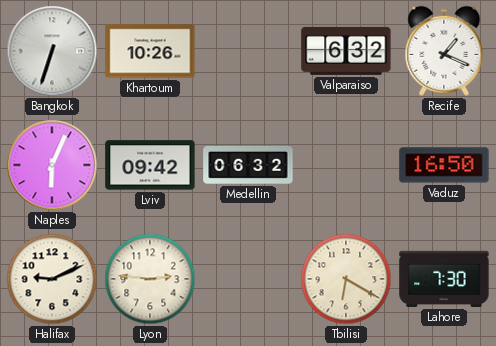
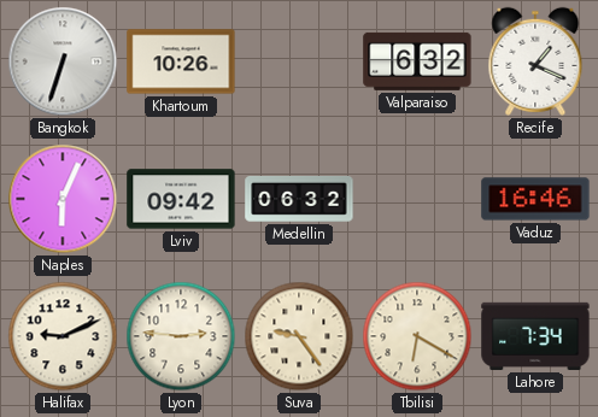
Vaduz: 16:50 -> 16:46 (535, 199)
Suva: none -> 9:24 (299, 336)
Lahore: 7:30 -> 7:34 (535, 336)
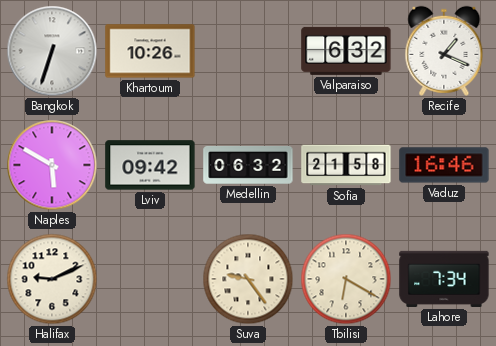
Naples: 6:04 -> 5:50 (52, 165)
Sofia: none -> 21:58 (346, 165)
Lyon: 2:46 -> none (181, 336)
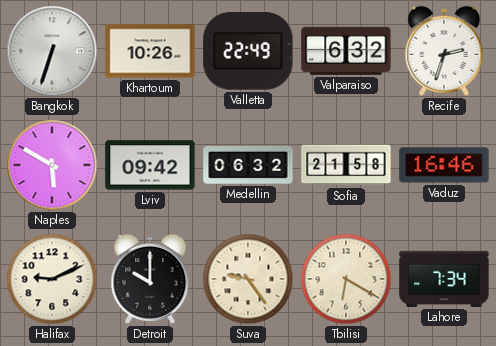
Valletta: none -> 22:49 (248, 51)
Recife: 1:19 -> 2:33 (444, 51)
Detroit: none -> 10:00 (150, 279)
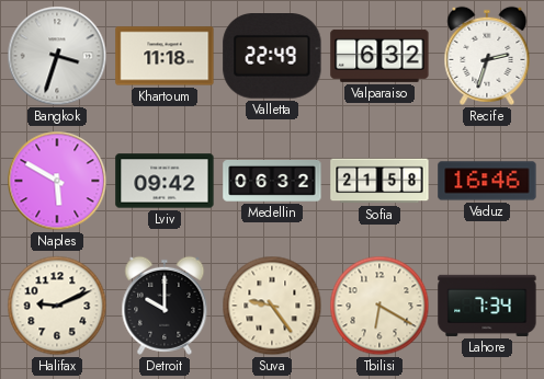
Bangkok: 6:33 -> 3:33 (57, 56)
Khartoum: 10:26 -> 11:18 (165, 56)
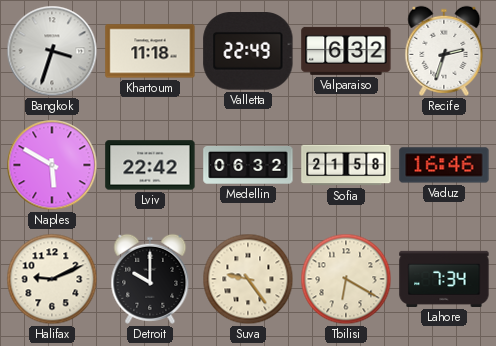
Lviv: 09:42 -> 22:42 (150, 165)
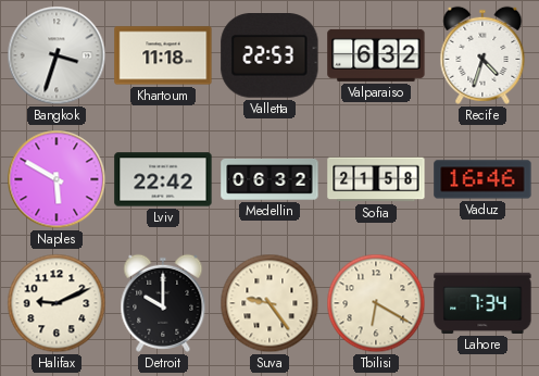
Valletta: 22:49 -> 22:53 (269, 55)
Recife: 2:33 -> 4:33 (482, 55)
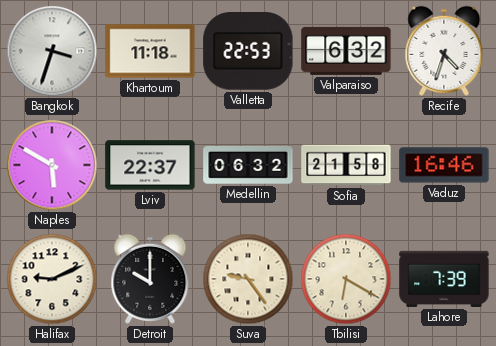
Lviv: 22:42 -> 22:37 (150, 165)
Lahore: 7:34 -> 7:39 (444, 279)
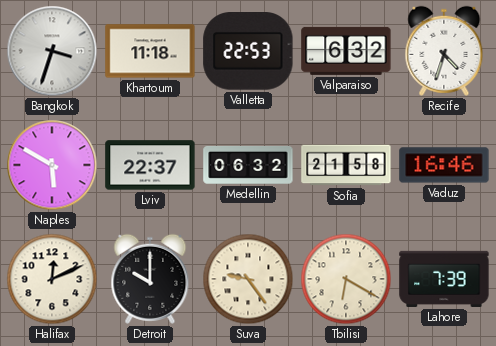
Halifax: 9:11 -> 12:11 (52, 279)
